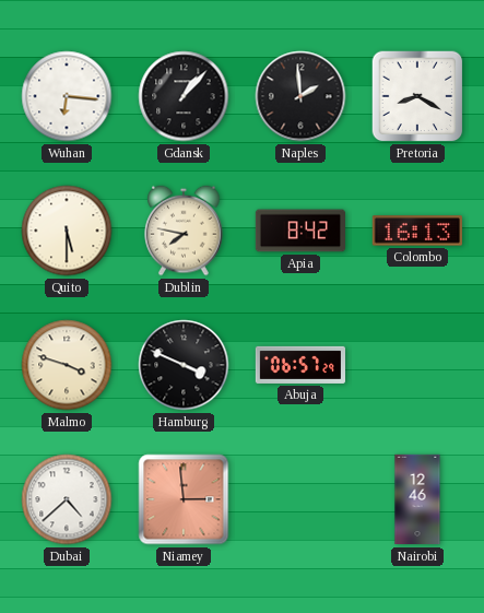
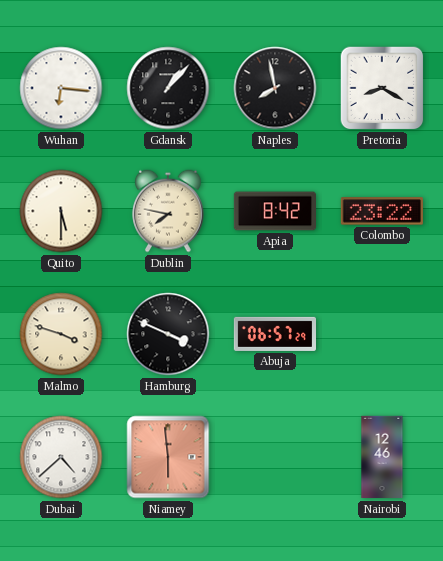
Naples: 1:59 -> 7:58 (275, 88)
Colombo: 16:13 -> 23:22 (382, 211)
Niamey: 2:59 -> 5:59 (168, 457)
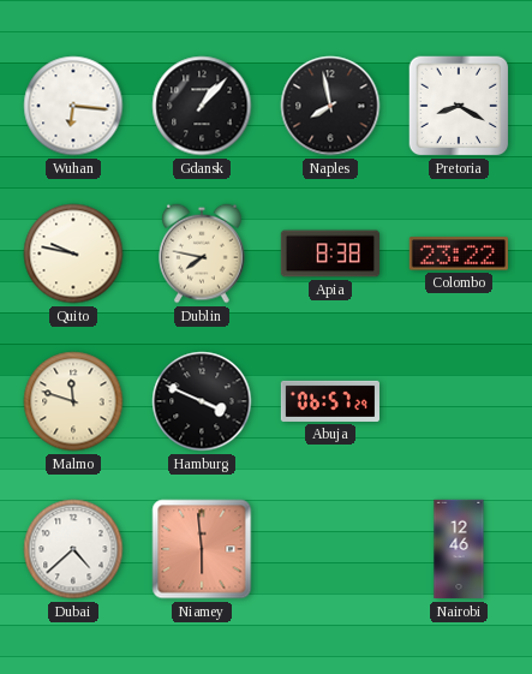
Quito: 5:30 -> 9:47 (73, 254)
Apia: 8:42 -> 8:38 (329, 254)
Malmo: 3:48 -> 11:48 (73, 401)
